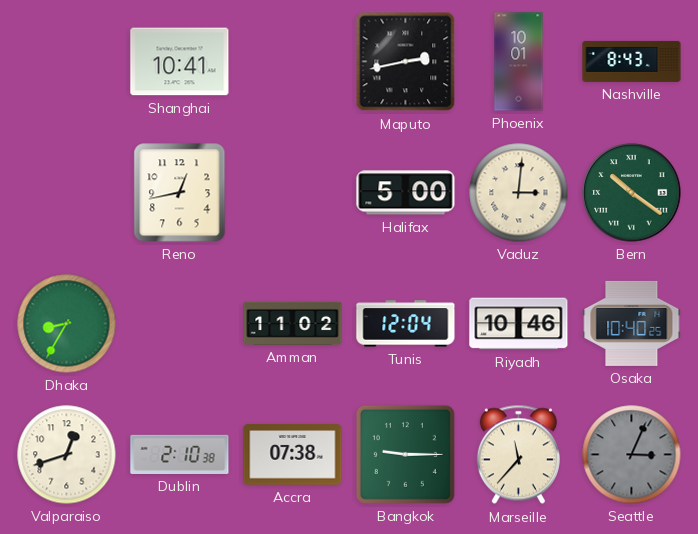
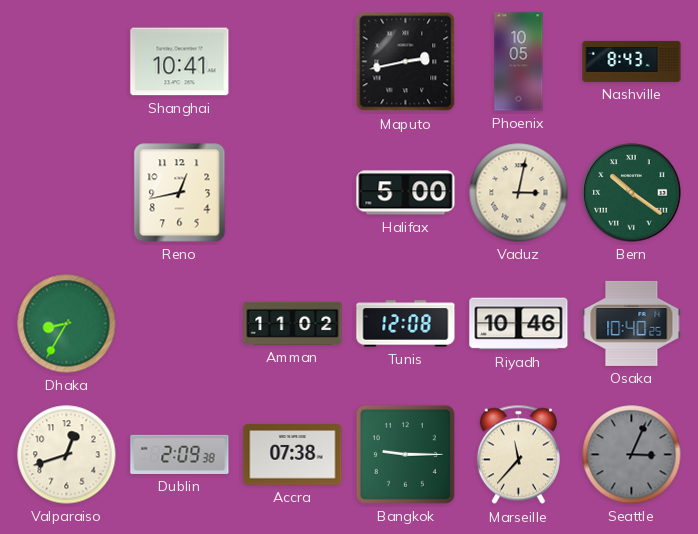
Phoenix: 10:01 -> 10:05 (519, 62)
Vaduz: 3:01 -> 3:02 (519, 193)
Tunis: 12:04 -> 12:08 (406, 324)
Dublin: 2:10 -> 2:09 (180, 454)
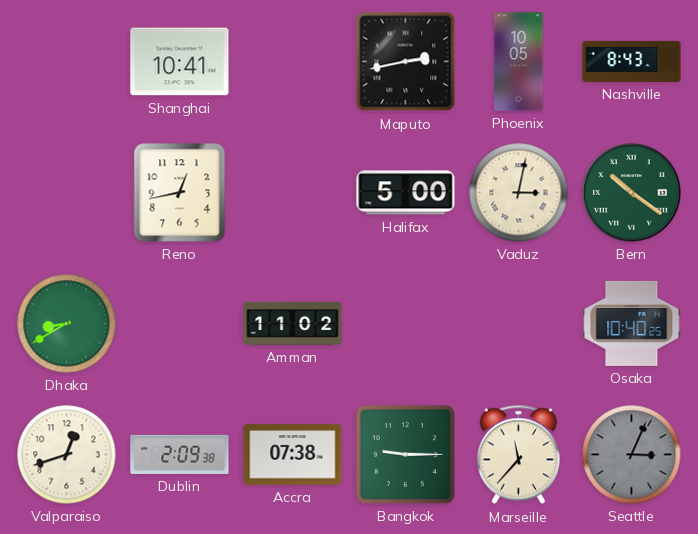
Dhaka: 8:35 -> 8:40 (67, 324)
Tunis: 12:08 -> none (406, 324)
Riyadh: 10:46 -> none (519, 324)
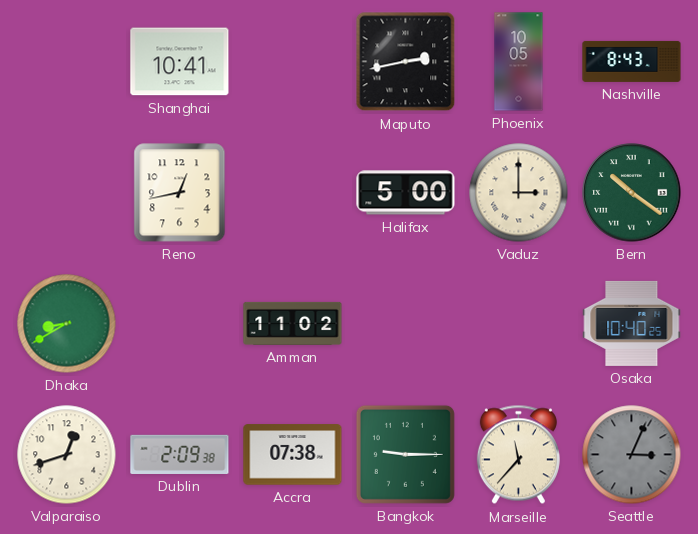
Vaduz: 3:02 -> 3:00 (519, 193)
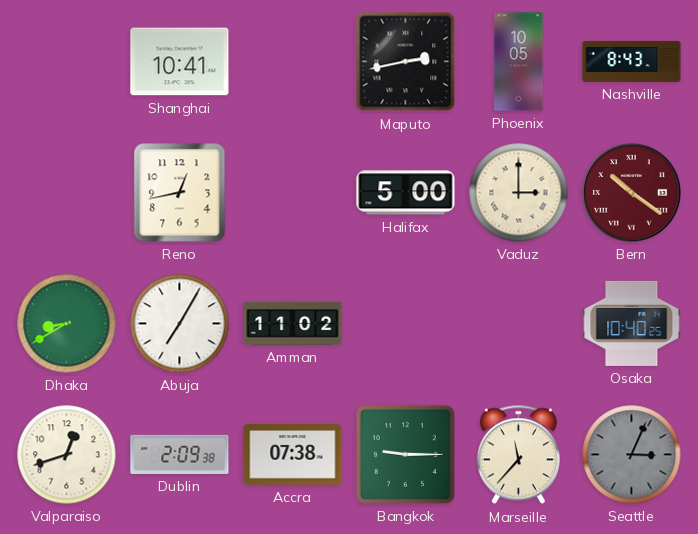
Bern dial: green -> burgundy (632, 193)
Abuja: none -> 7:05 (180, 324)
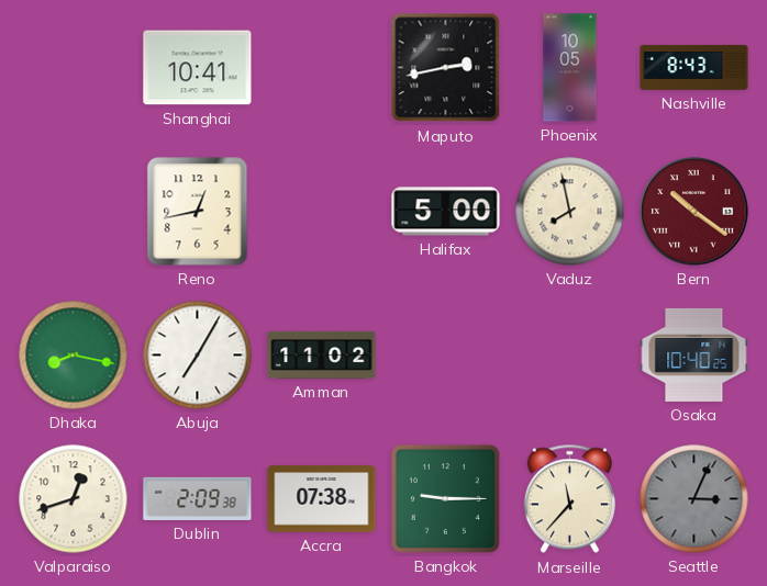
Vaduz: 3:00 -> 7:58 (570, 212)
Dhaka: 8:40 -> 8:17 (74, 356)
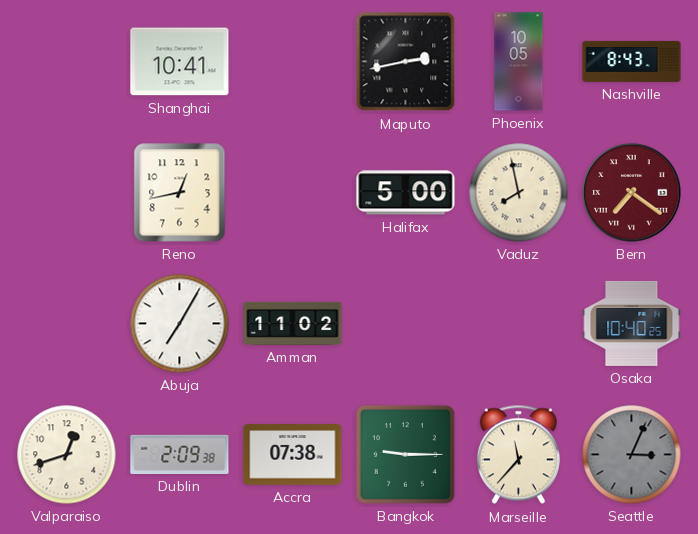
Bern: 10:21 -> 7:21 (632, 193)
Dhaka: 8:17 -> none (74, 356)
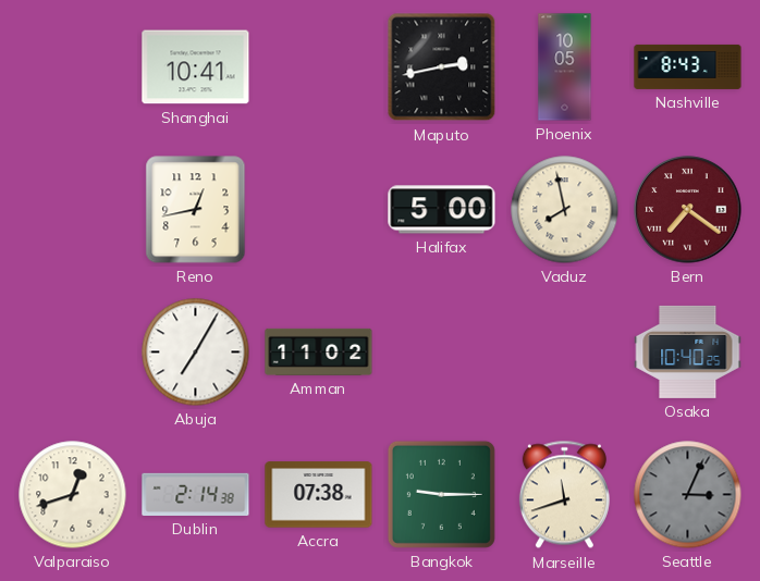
Dublin: 2:09 -> 2:14 (196, 494)
Marseille: 11:37 -> 11:42 (564, 495)
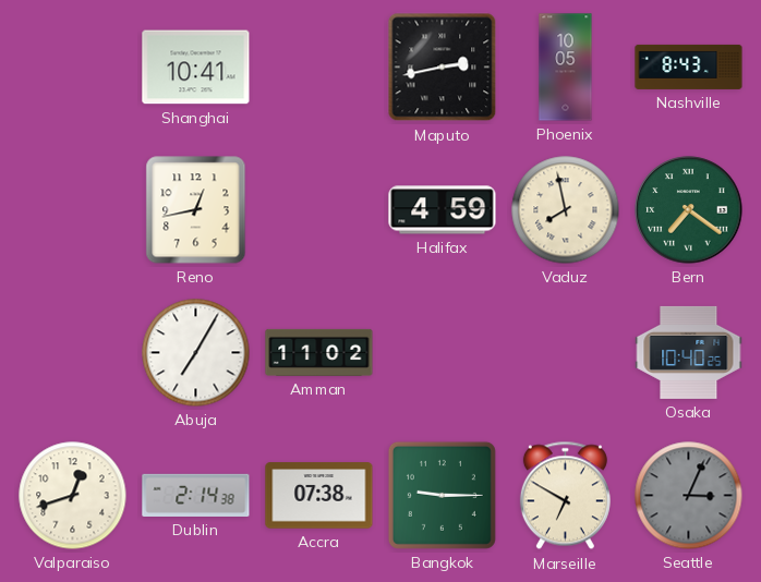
Halifax: 5:00 -> 4:59 (443, 210)
Bern dial: burgundy -> green (689, 210)
Marseille: 11:42 -> 6:50 (565, 496)
